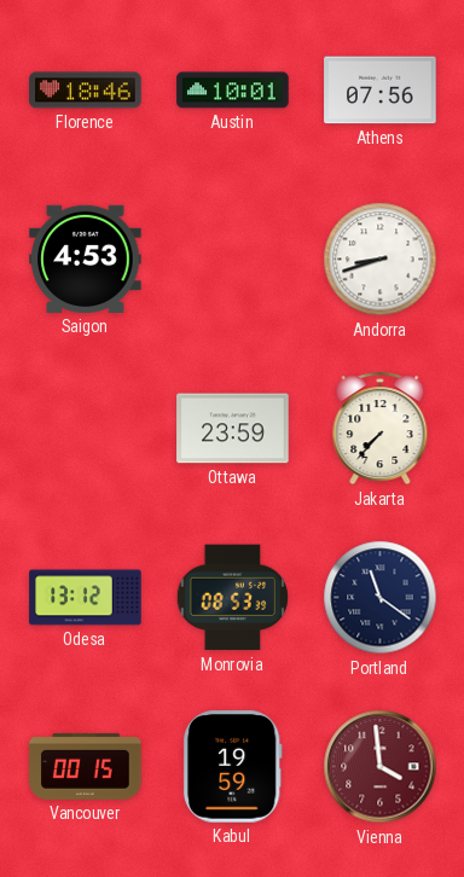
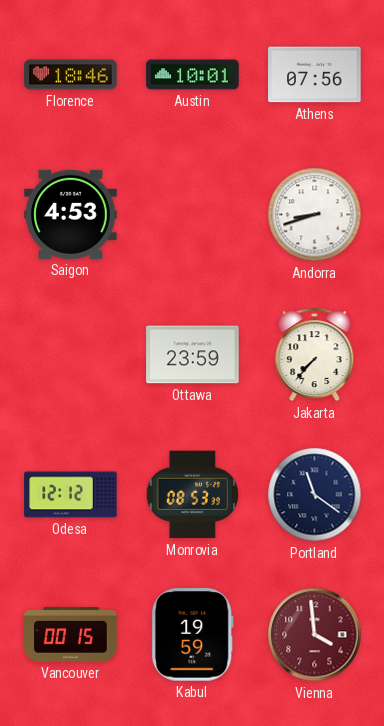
Odesa: 13:12 -> 12:12 (71, 495)
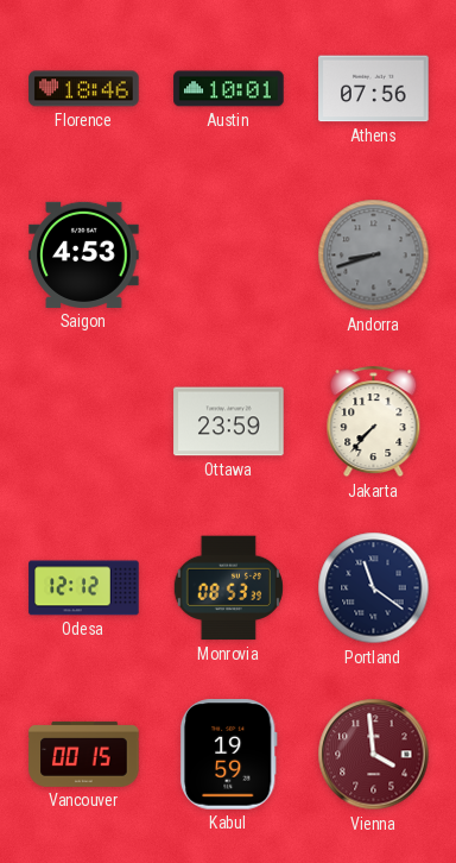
Andorra dial: white -> grey (374, 256)
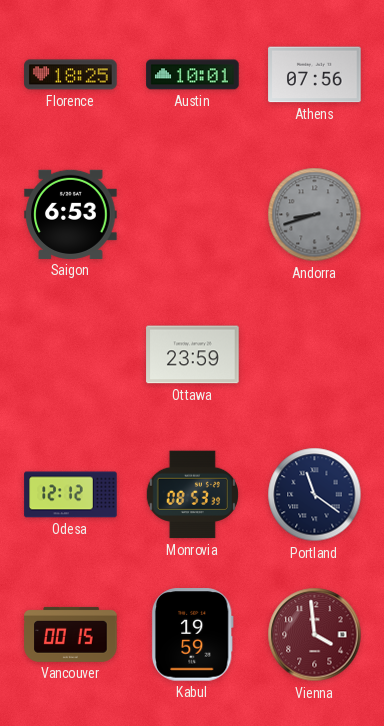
Florence: 18:46 -> 18:25 (71, 75)
Saigon: 4:53 -> 6:53 (71, 214)
Jakarta: 7:37 -> none (374, 422)
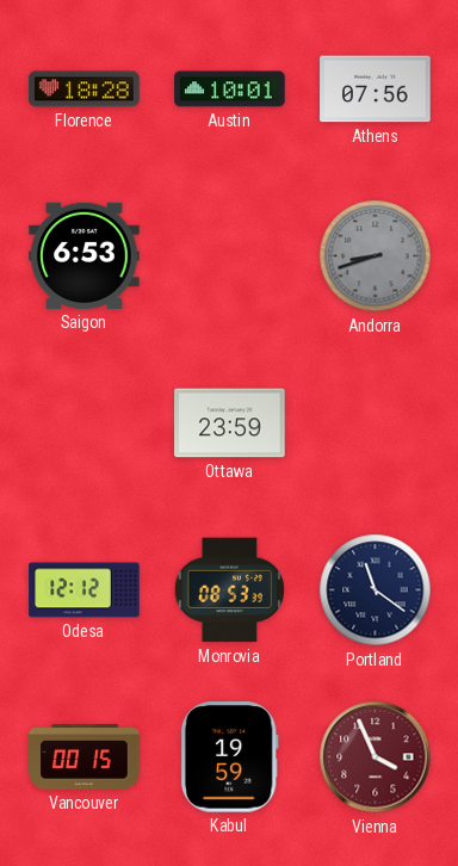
Florence: 18:25 -> 18:28 (85, 89)
Vienna: 3:59 -> 3:56 (376, 757)
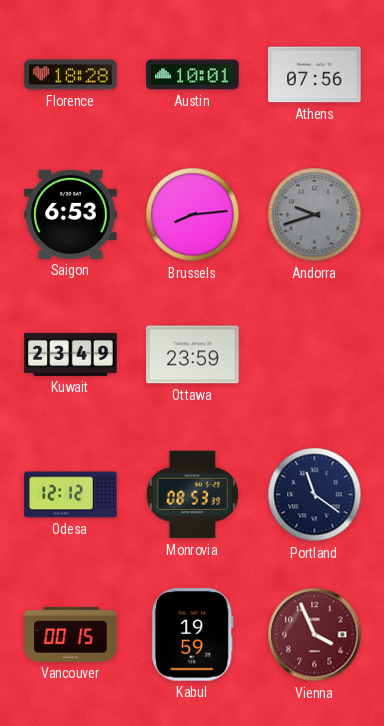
Brussels: none -> 8:14 (193, 215)
Andorra: 8:42 -> 9:42 (315, 215)
Kuwait: none -> 23:49 (71, 354)
